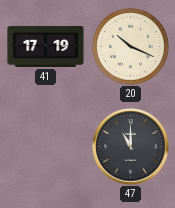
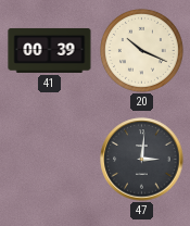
41: 17:19 -> 00:39 (50, 50)
47: 11:00 -> 3:01 (142, 160)
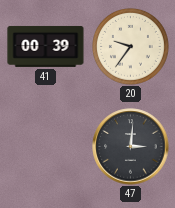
20: 10:19 -> 9:36 (131, 47)
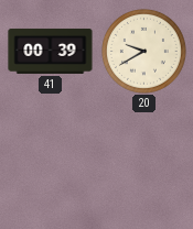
20: 9:36 -> 9:40 (144, 52)
47: 3:01 -> none (131, 147)
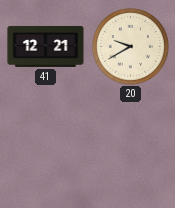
41: 00:39 -> 12:21 (46, 46)
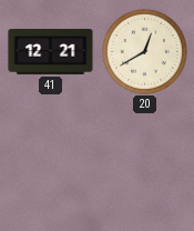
20: 9:40 -> 12:40 (145, 52)
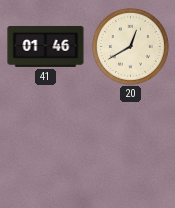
41: 12:21 -> 01:46 (46, 46)
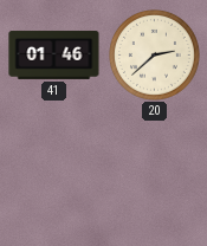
20: 12:40 -> 2:38 (155, 56)
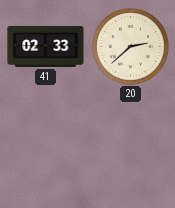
41: 01:46 -> 02:33 (46, 46)
